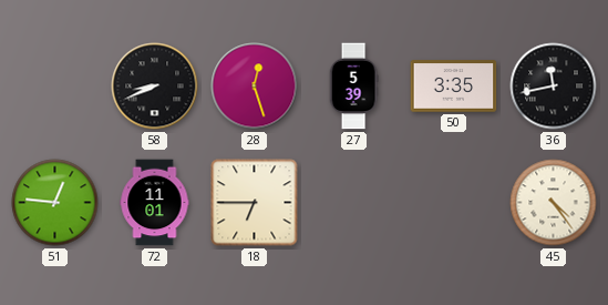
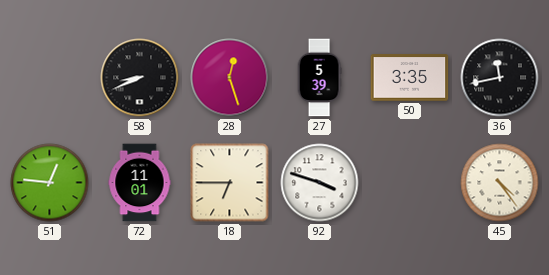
92: none -> 3:48 (320, 183)
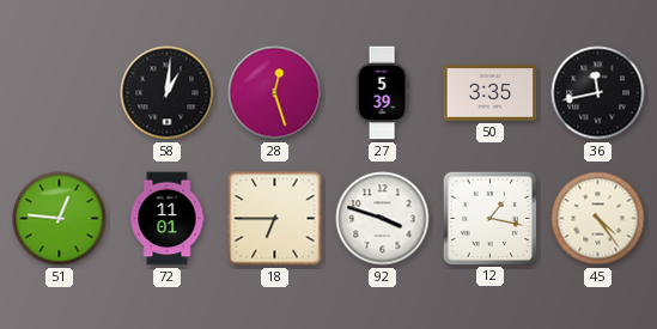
58: 8:41 -> 1:01 (168, 93)
12: none -> 1:17 (489, 218)
